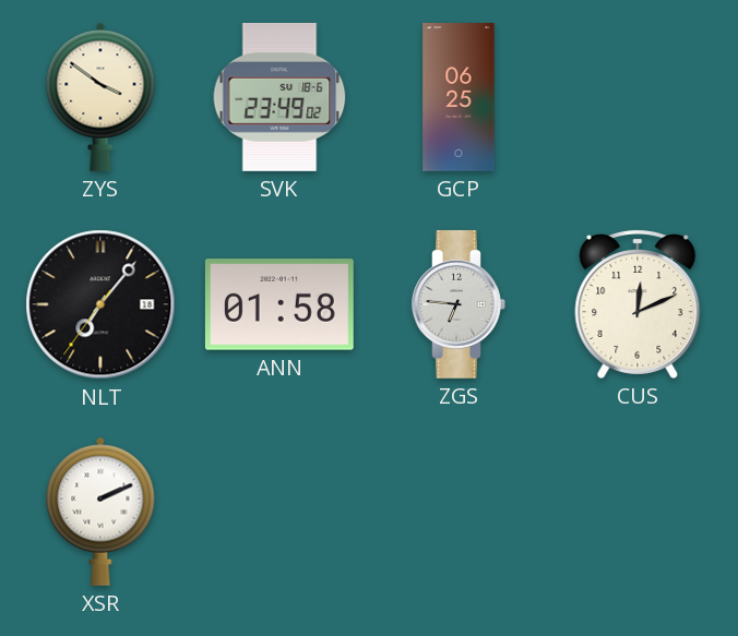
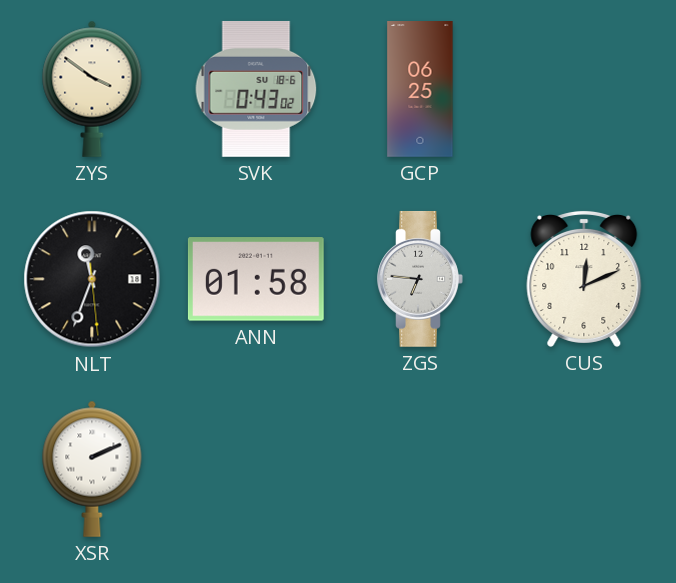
SVK: 23:49 -> 0:43 (256, 89)
NLT: 7:06 -> 11:33 (92, 279)
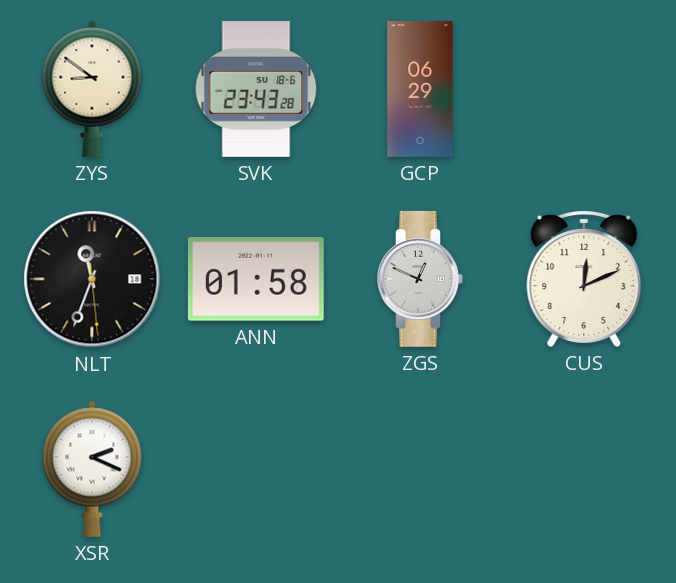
ZYS: 3:51 -> 8:51 (92, 89)
SVK: 0:43 -> 23:43 (256, 89)
GCP: 06:25 -> 06:29 (420, 90)
ZGS: 6:46 -> 12:49 (420, 279)
XSR: 2:11 -> 2:19 (92, 469)
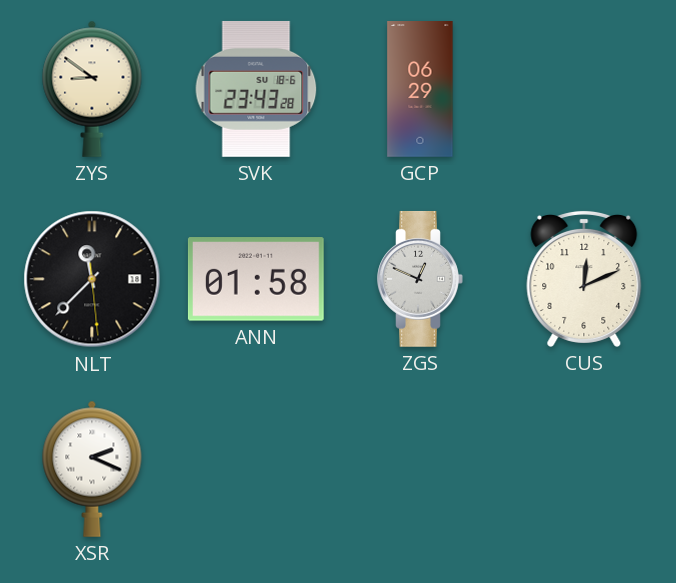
NLT: 11:33 -> 11:37 (92, 279)
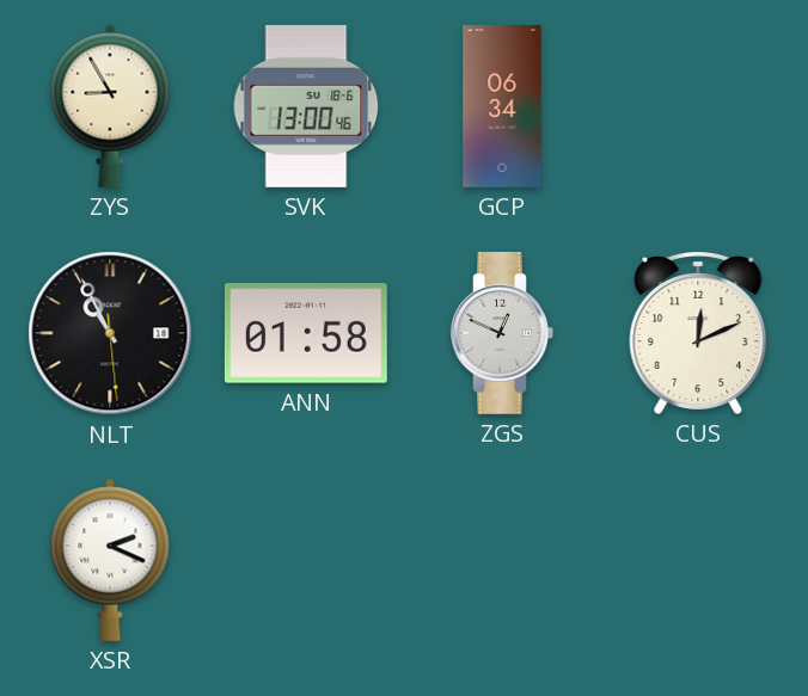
ZYS: 8:51 -> 8:55 (110, 106)
SVK: 23:43 -> 13:00 (306, 106)
GCP: 06:29 -> 06:34 (502, 107)
NLT: 11:37 -> 10:55 (110, 333)
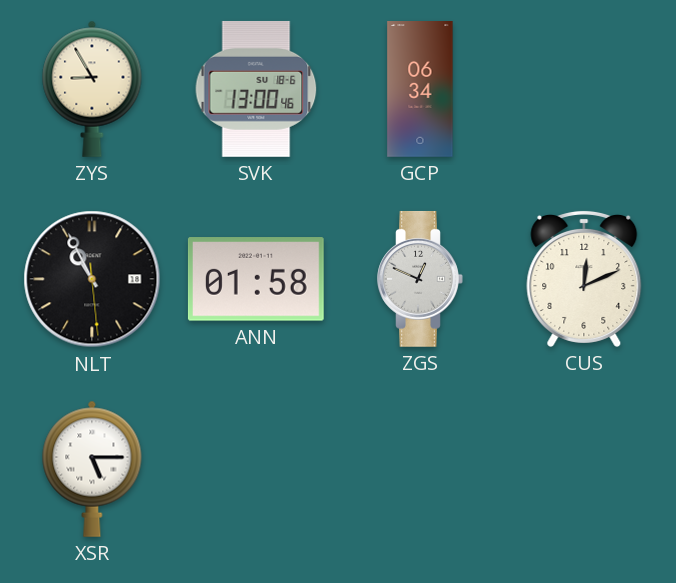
XSR: 2:19 -> 5:15 (92, 469)
